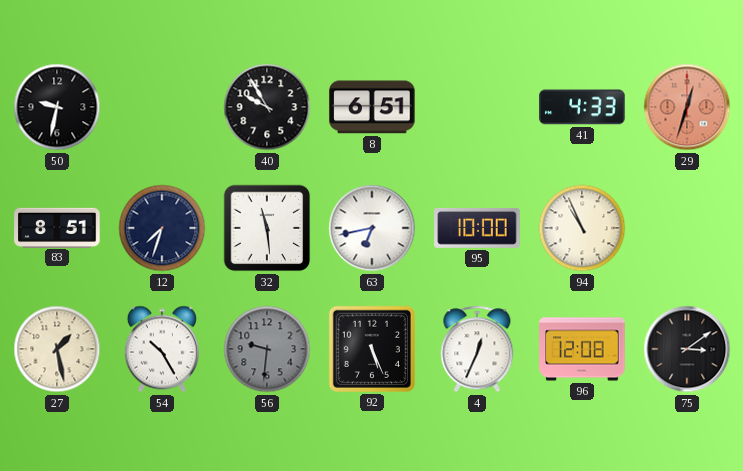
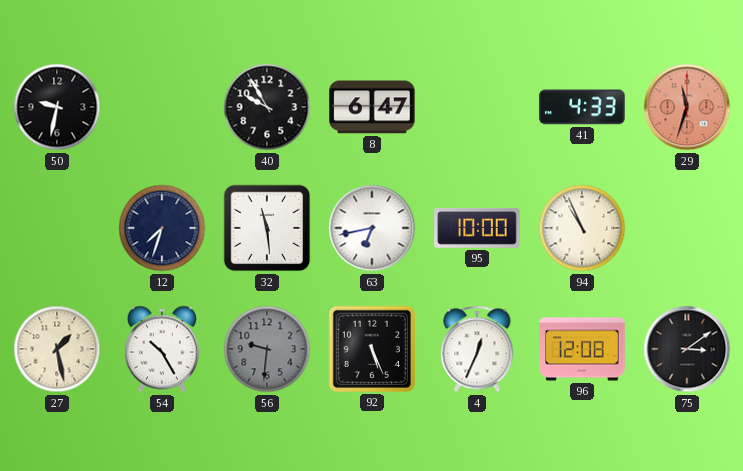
8: 6:51 -> 6:47 (372, 107)
29: 12:33 -> 11:33 (687, 107)
83: 8:51 -> none (57, 227)
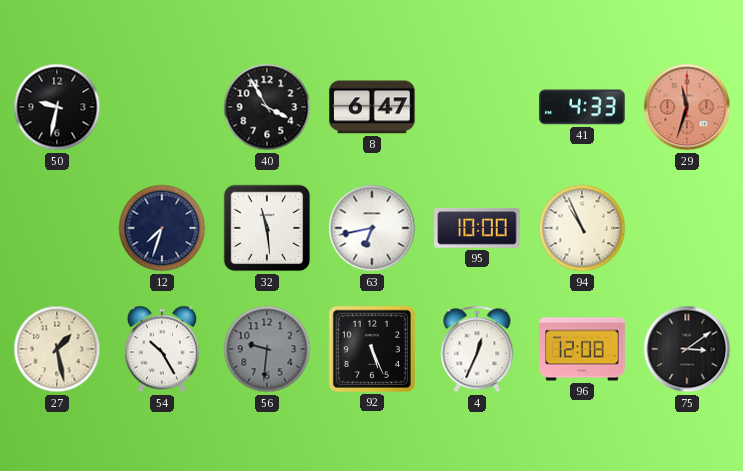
40: 9:55 -> 3:55 (267, 107)
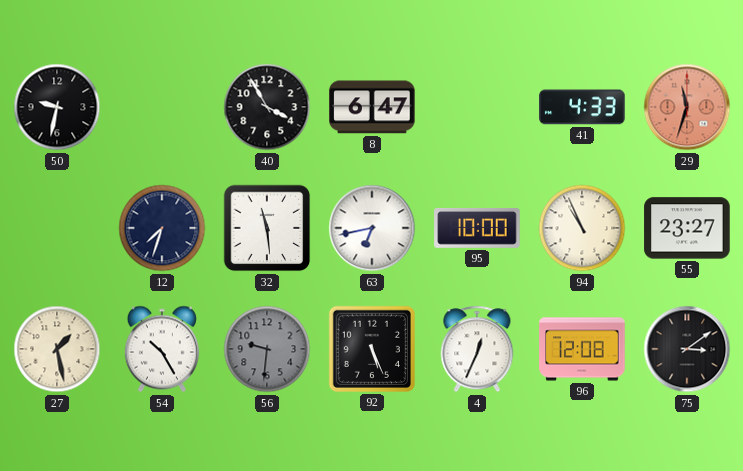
55: none -> 23:27 (687, 228)
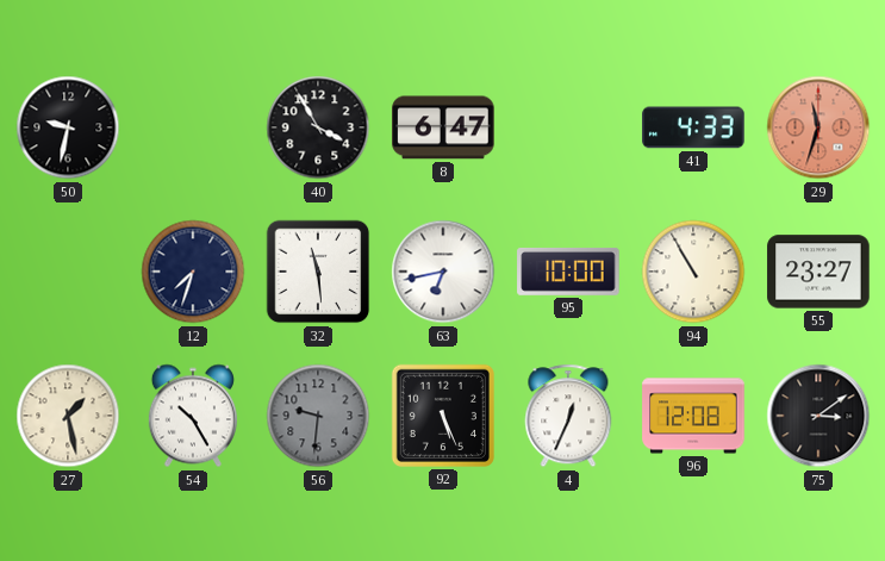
94: 10:56 -> 10:55 (693, 272)
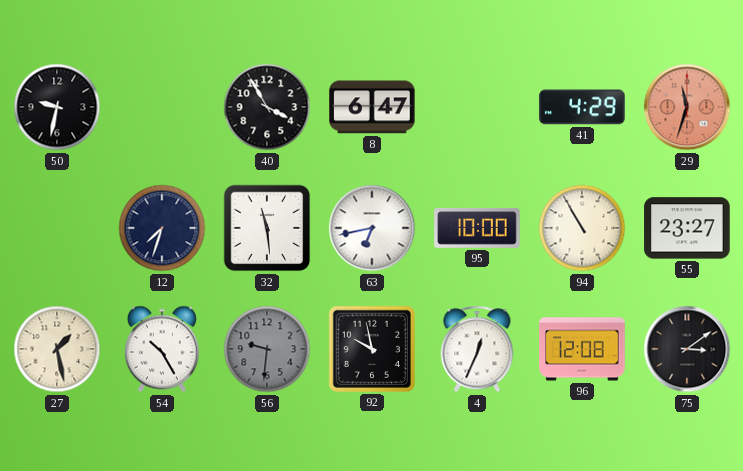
41: 4:33 -> 4:29 (582, 107)
92: 5:26 -> 9:58 (372, 349)
